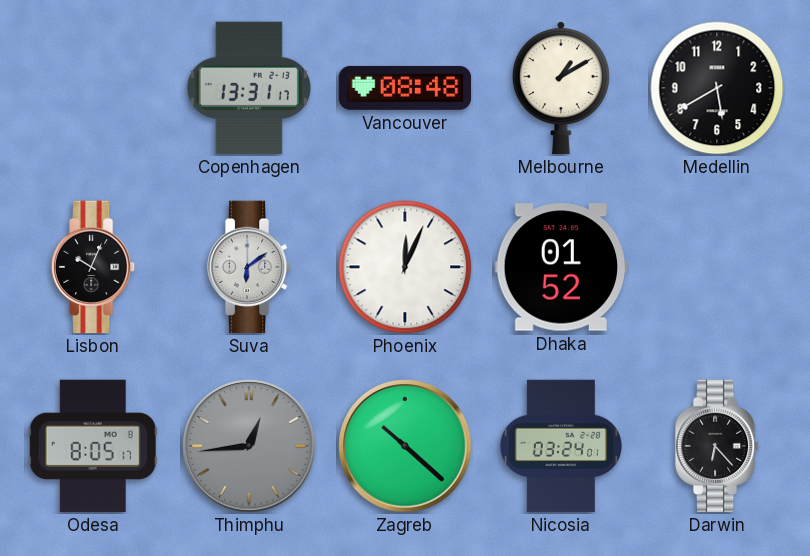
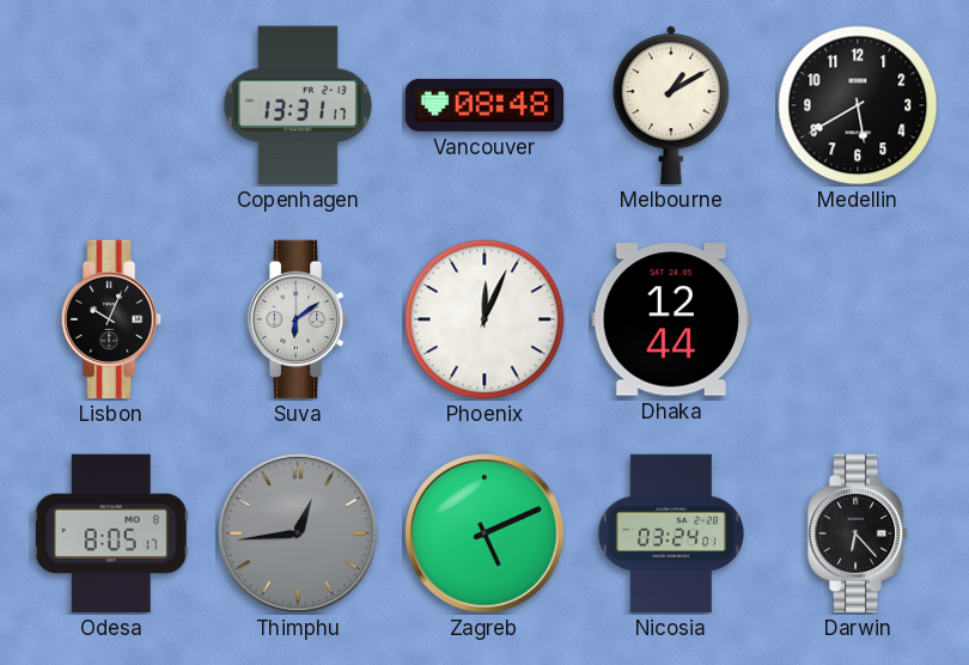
Dhaka: 01:52 -> 12:44 (671, 319)
Zagreb: 10:22 -> 5:11 (484, 533)
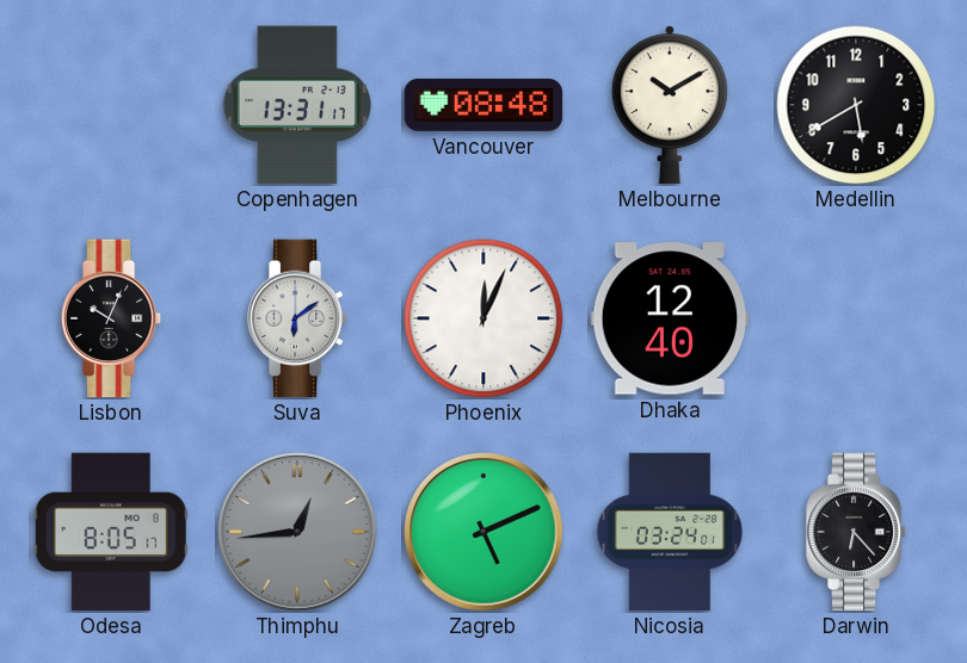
Melbourne: 1:10 -> 10:10 (670, 105)
Dhaka: 12:44 -> 12:40 (670, 318)
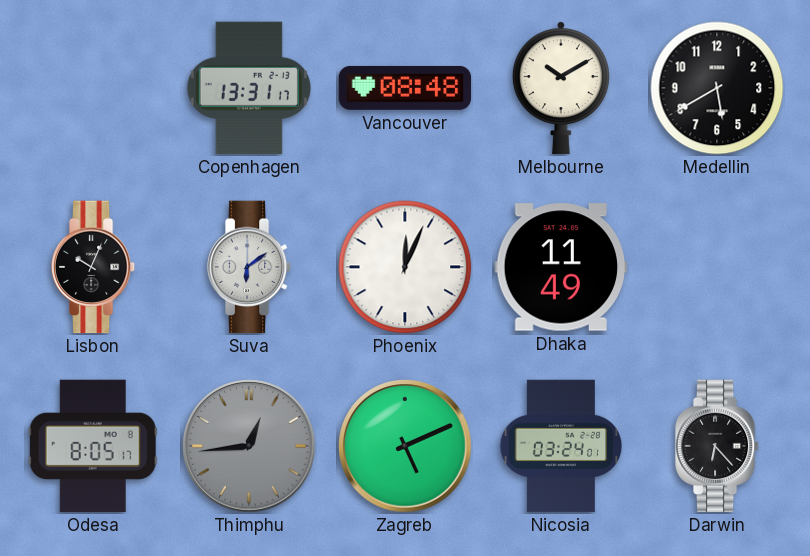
Dhaka: 12:40 -> 11:49 (561, 267)
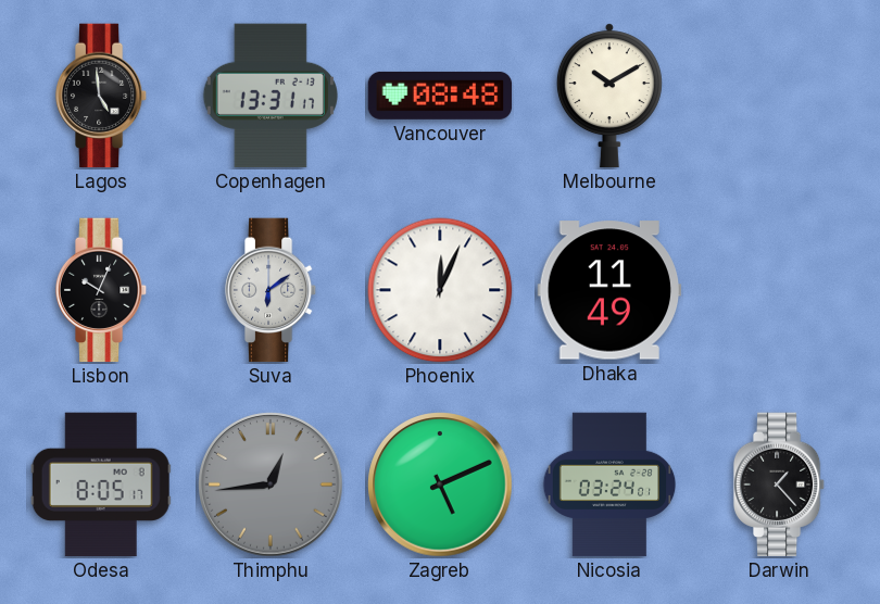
Lagos: none -> 4:59 (101, 96)
Medellin: 5:40 -> none (717, 88)
Darwin: 6:23 -> 1:23 (779, 485)
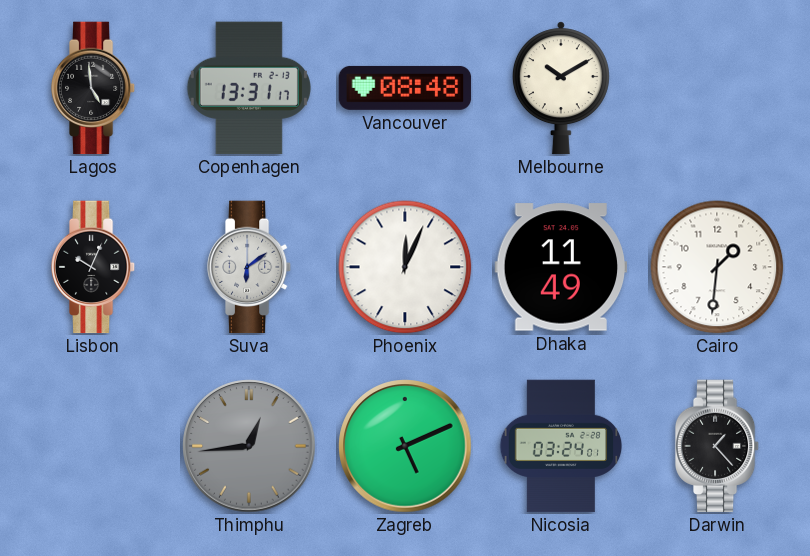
Cairo: none -> 1:31 (717, 267)
Odesa: 8:05 -> none (101, 485)
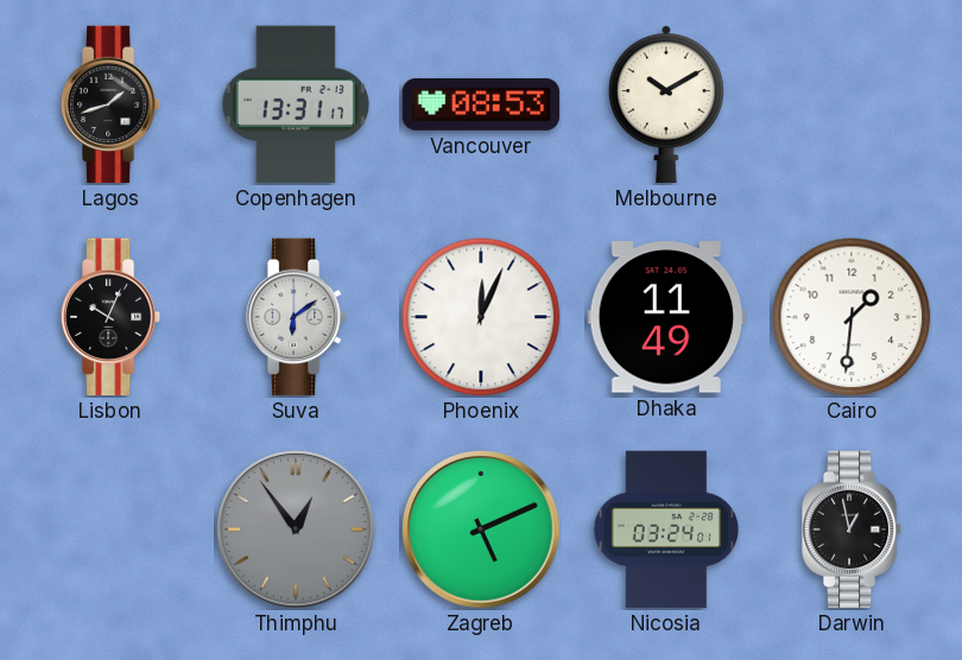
Lagos: 4:59 -> 1:42 (110, 104)
Vancouver: 08:48 -> 08:53 (481, 104)
Thimphu: 12:44 -> 12:54 (296, 529)
Darwin: 1:23 -> 12:58 (852, 529)
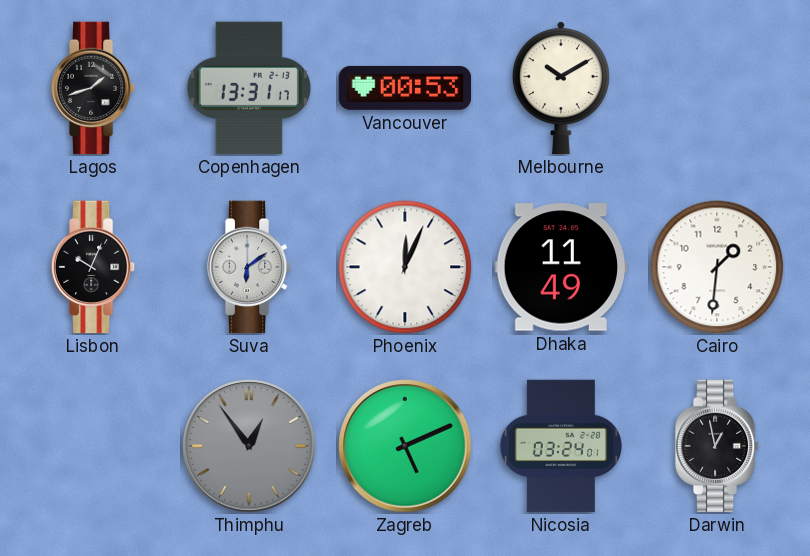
Vancouver: 08:53 -> 00:53 (405, 88)
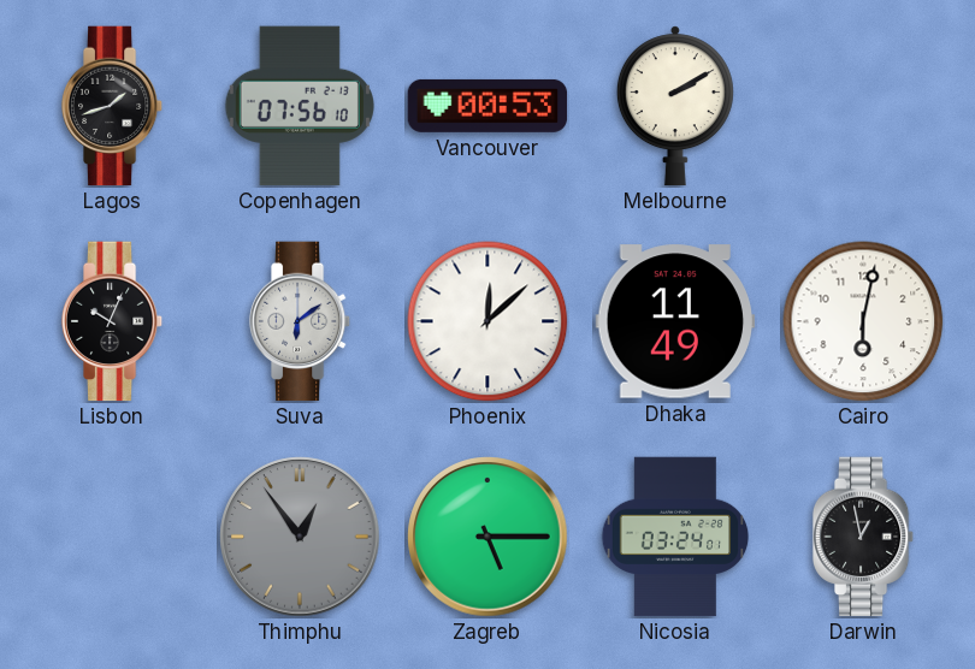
Copenhagen: 13:31 -> 07:56 (300, 106)
Melbourne: 10:10 -> 2:10 (675, 106)
Phoenix: 12:04 -> 12:08 (487, 321)
Cairo: 1:31 -> 6:02 (863, 321)
Zagreb: 5:11 -> 5:15 (487, 537)
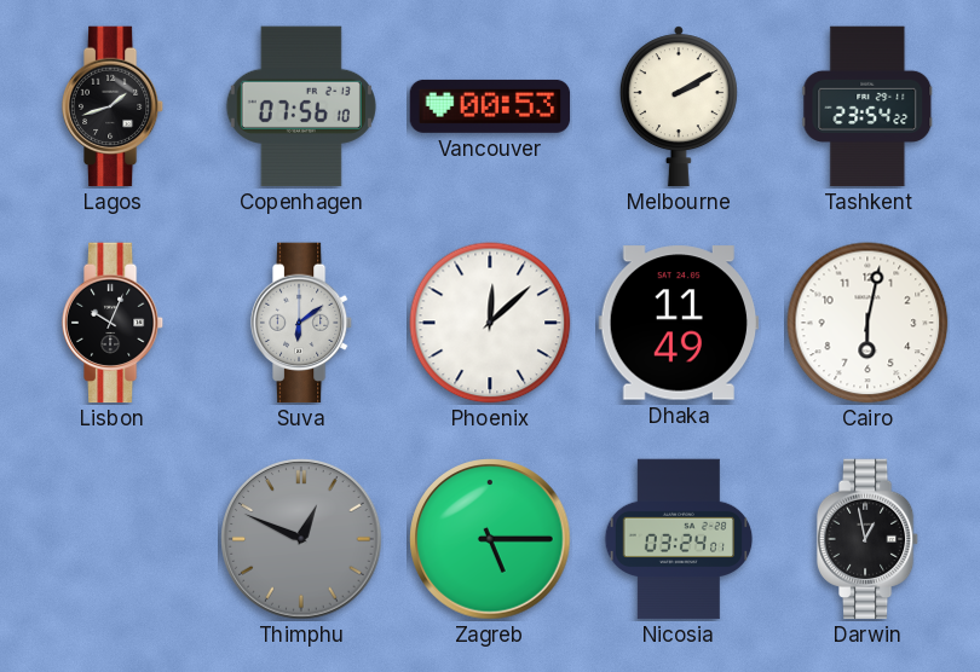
Tashkent: none -> 23:54 (867, 106)
Thimphu: 12:54 -> 12:49 (301, 539)
